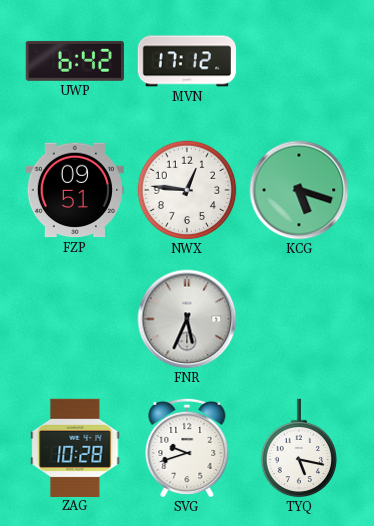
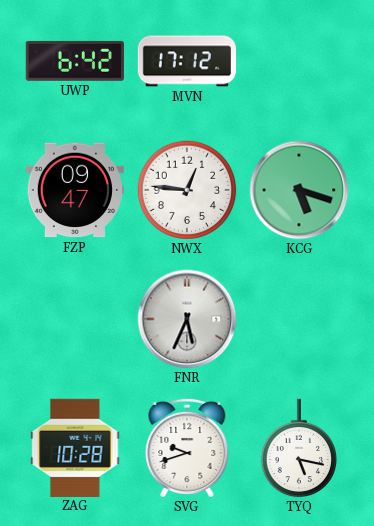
FZP: 09:51 -> 09:47 (75, 190)
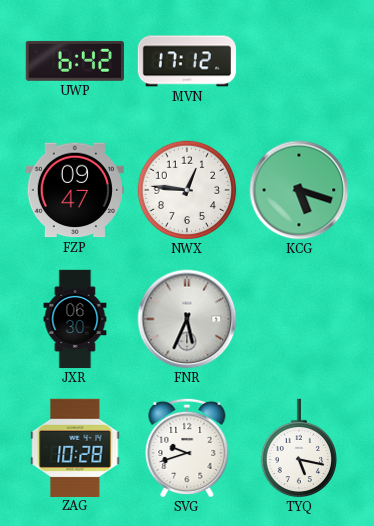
JXR: none -> 06:30 (75, 319)
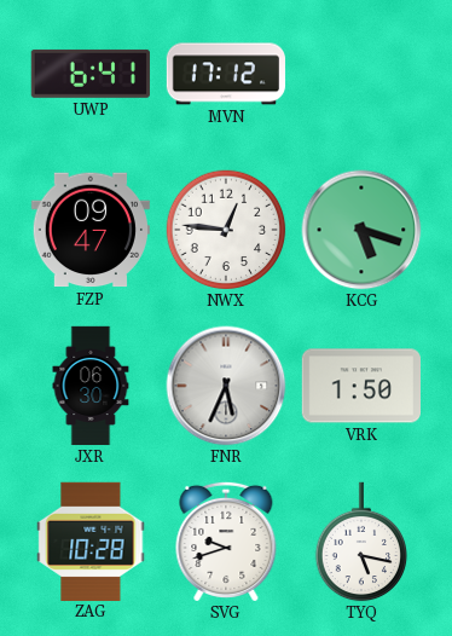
UWP: 6:42 -> 6:41 (91, 74)
VRK: none -> 1:50 (360, 386)
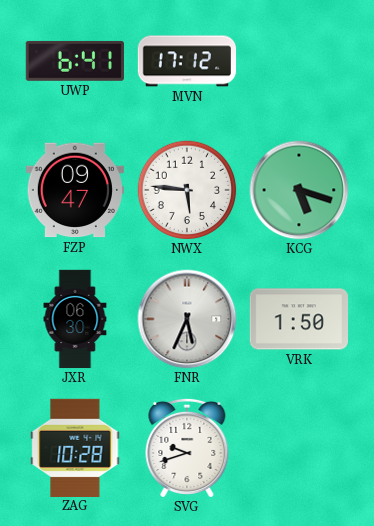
NWX: 12:46 -> 5:46 (187, 190)
TYQ: 5:17 -> none (361, 542)
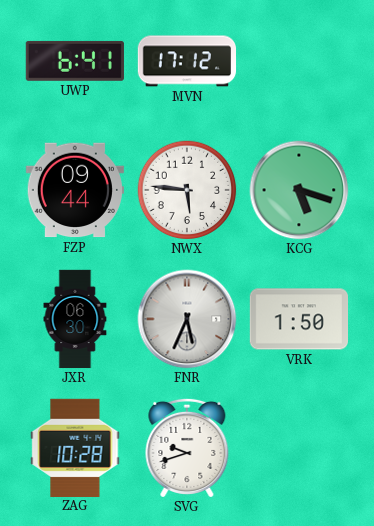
FZP: 09:47 -> 09:44 (75, 190)
